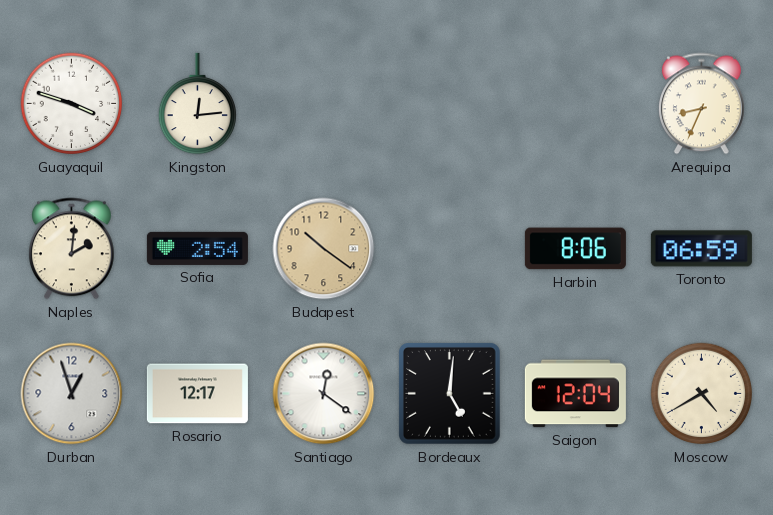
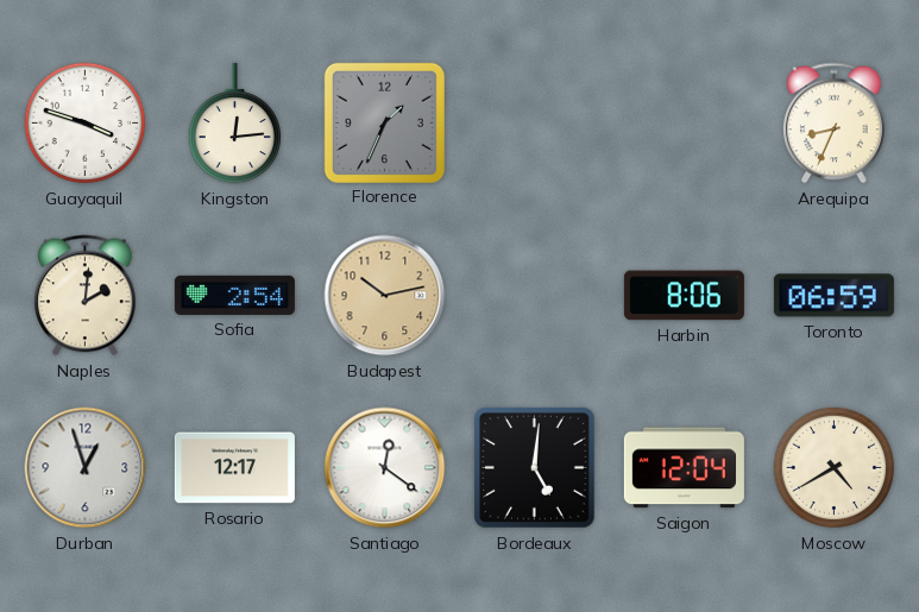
Florence: none -> 1:34 (384, 122)
Budapest: 10:21 -> 10:13 (385, 296)
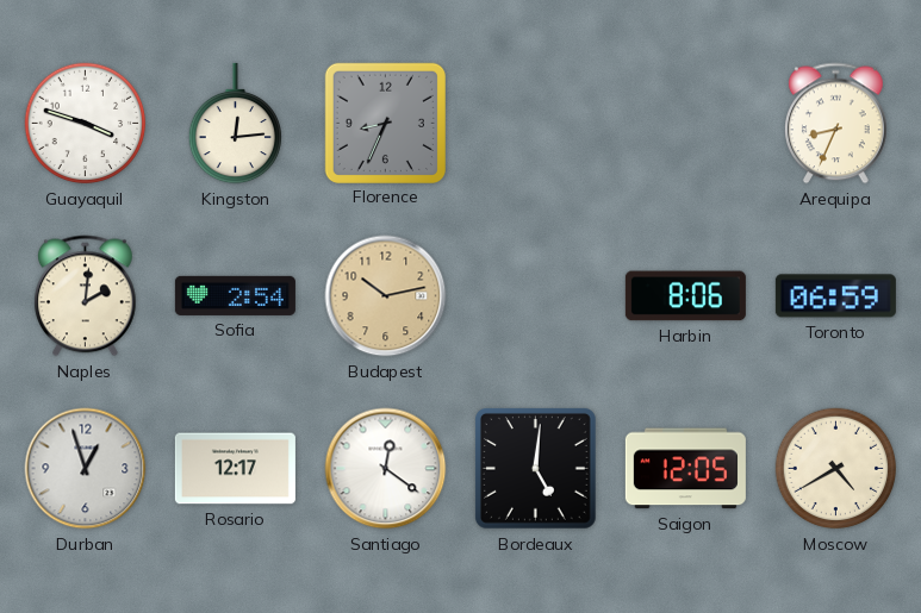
Florence: 1:34 -> 8:34 (385, 123)
Saigon: 12:04 -> 12:05 (685, 469)
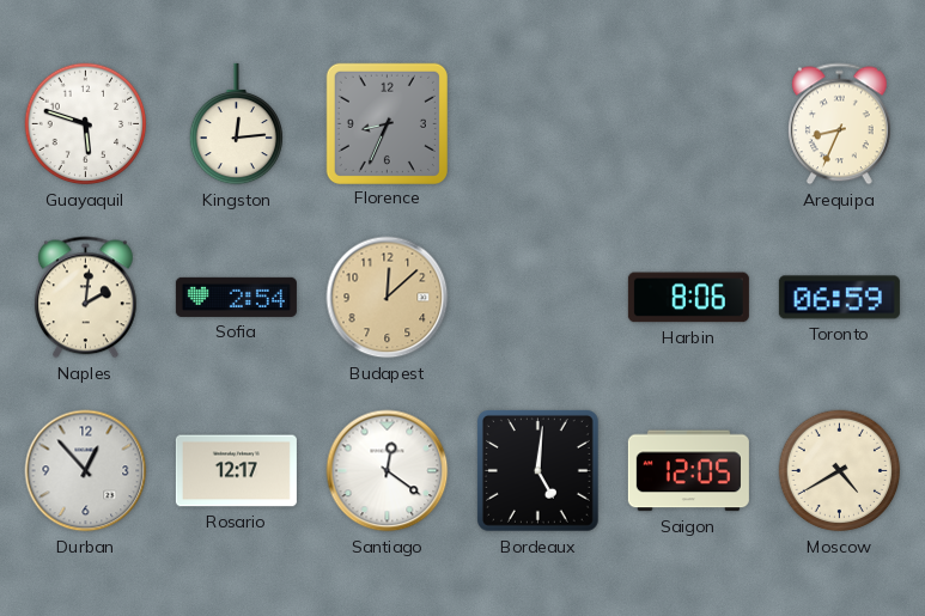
Guayaquil: 3:48 -> 5:48 (86, 124)
Budapest: 10:13 -> 12:08 (388, 298)
Durban: 12:57 -> 12:53 (86, 471)
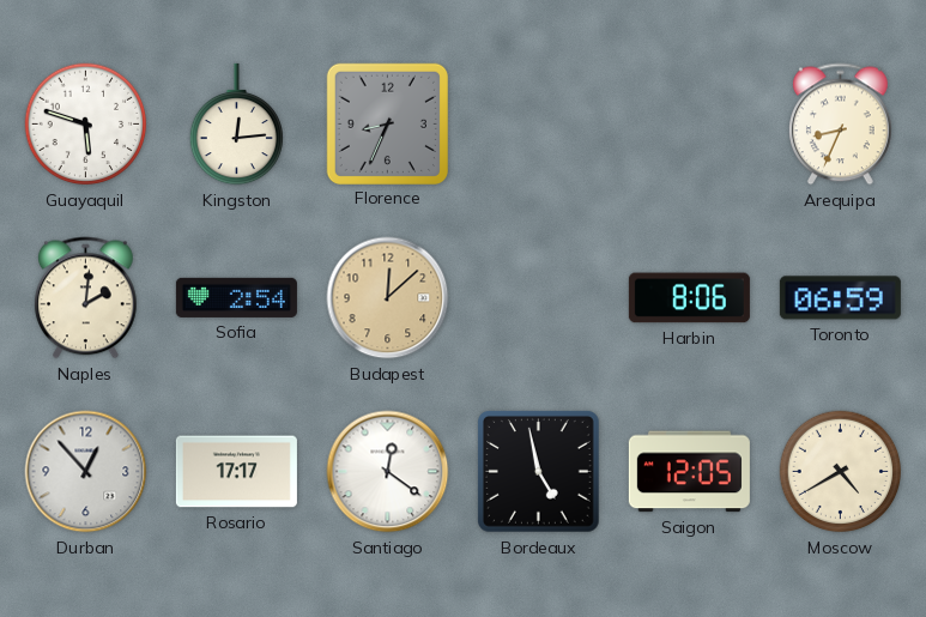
Rosario: 12:17 -> 17:17 (236, 472)
Bordeaux: 5:01 -> 4:58 (539, 472)
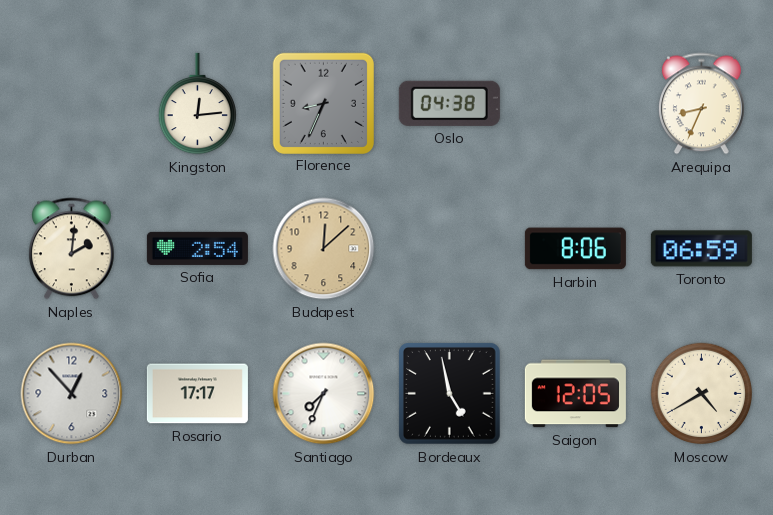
Guayaquil: 5:48 -> none (86, 125)
Oslo: none -> 04:38 (449, 103)
Santiago: 12:21 -> 7:34 (324, 394)
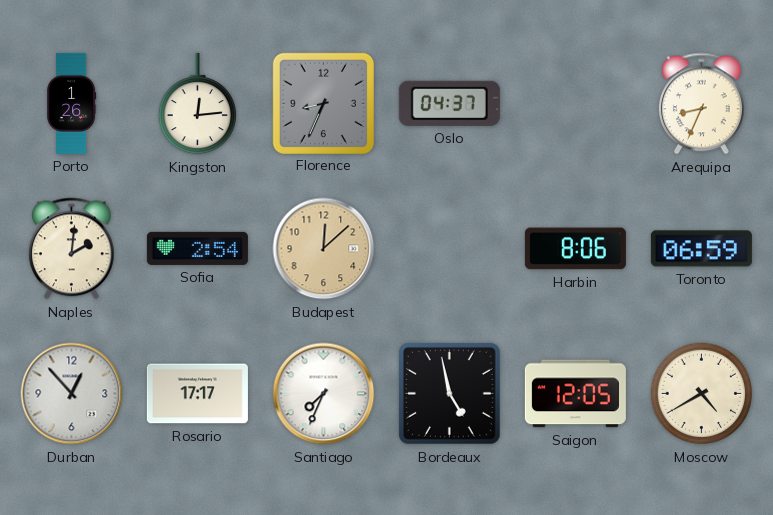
Porto: none -> 1:26 (71, 103)
Oslo: 04:38 -> 04:37 (449, 103)
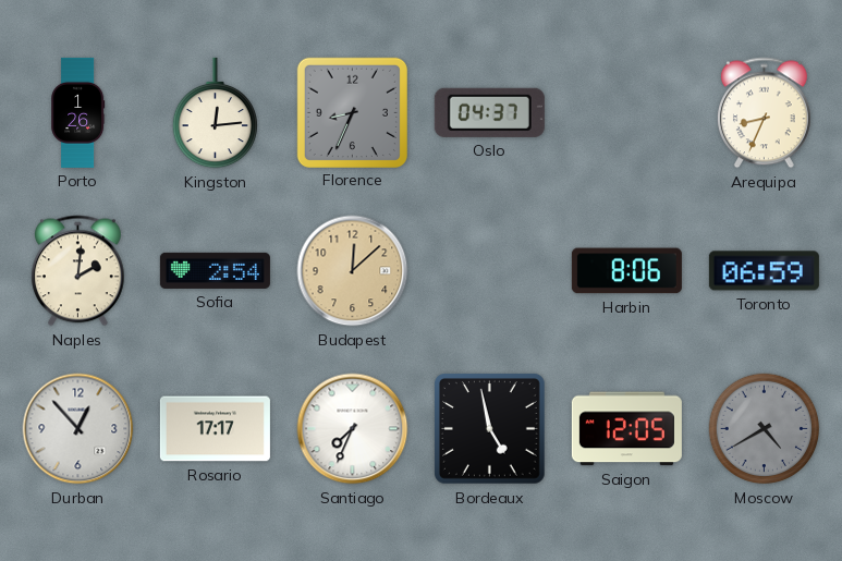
Moscow dial: cream -> grey (765, 429)
